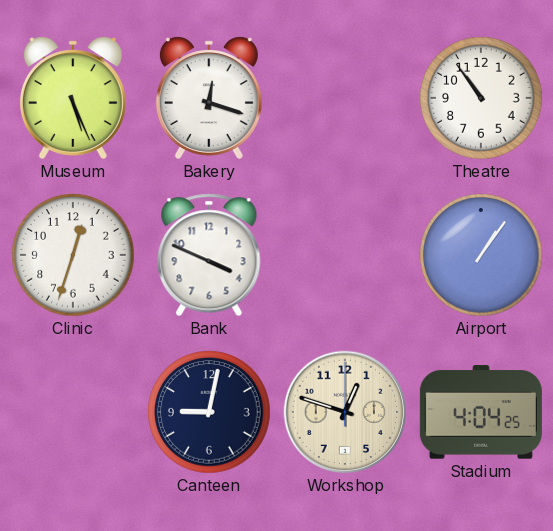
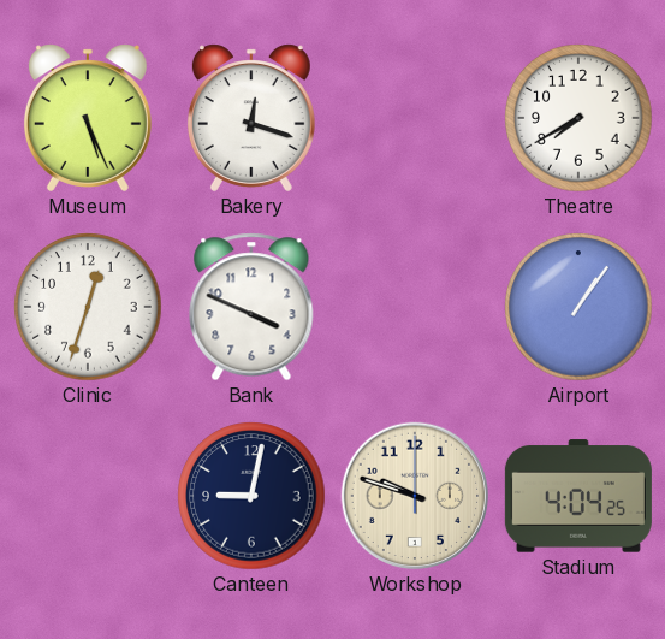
Theatre: 10:54 -> 7:40 (578, 118)
Workshop: 12:48 -> 9:48 (415, 496)
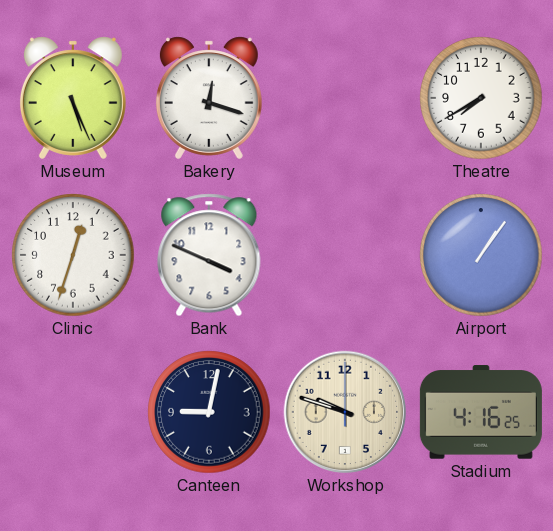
Stadium: 4:04 -> 4:16 (481, 412)
